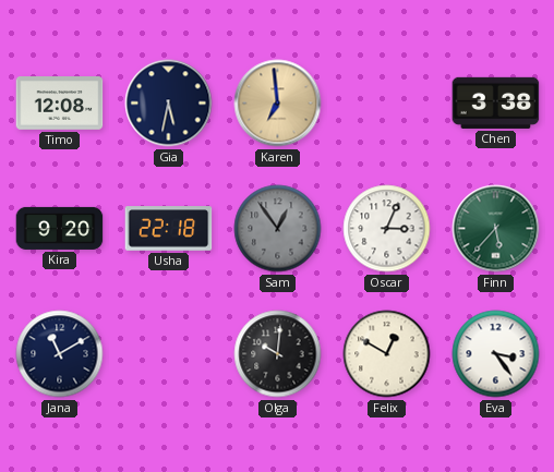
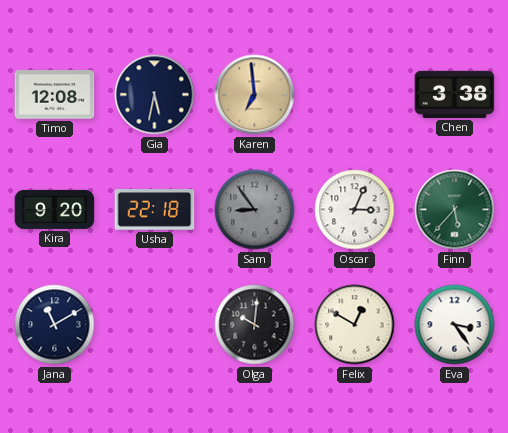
Sam: 12:54 -> 8:54 (255, 210)
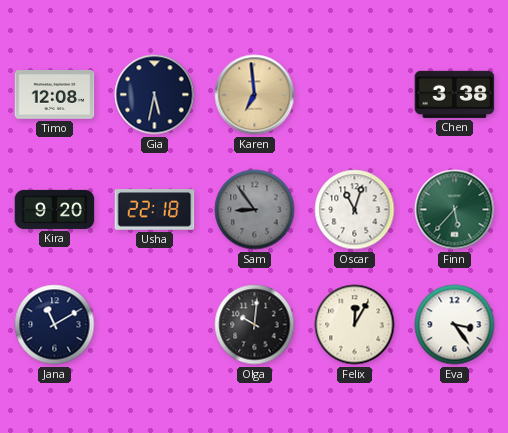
Oscar: 3:04 -> 11:03 (355, 210)
Felix: 12:50 -> 12:05 (355, 325)
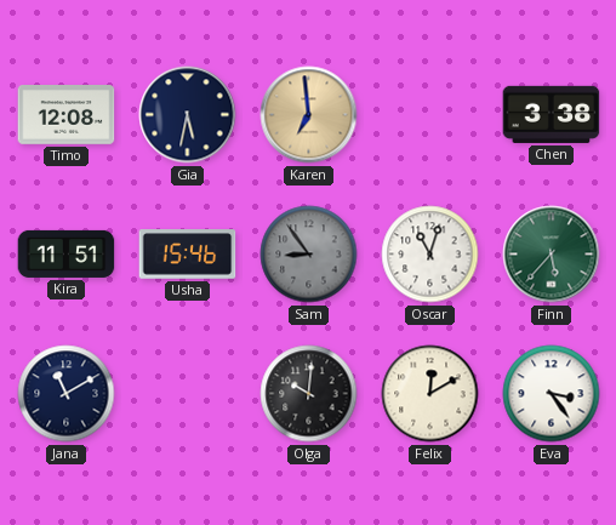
Kira: 9:20 -> 11:51 (67, 253)
Usha: 22:18 -> 15:46 (188, 255)
Felix: 12:05 -> 12:10 (430, 394)
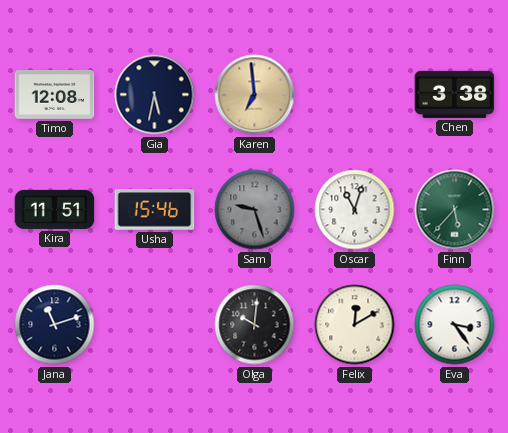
Sam: 8:54 -> 9:27 (255, 210)
Jana: 11:10 -> 11:12 (55, 325)
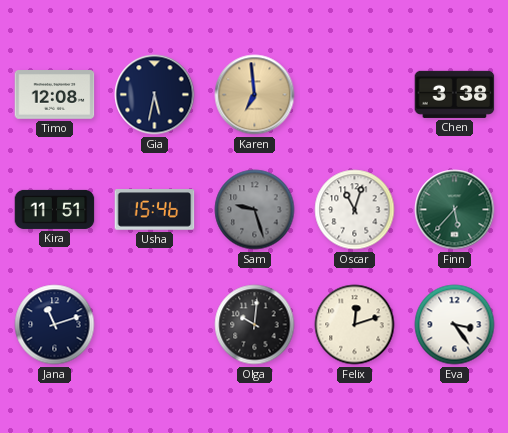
Felix: 12:10 -> 12:12 (355, 325)
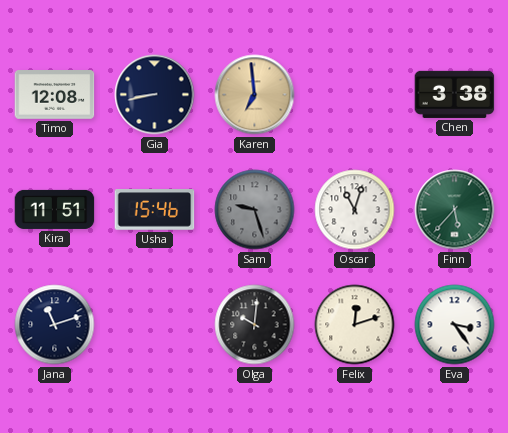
Gia: 5:32 -> 8:43 (155, 95)
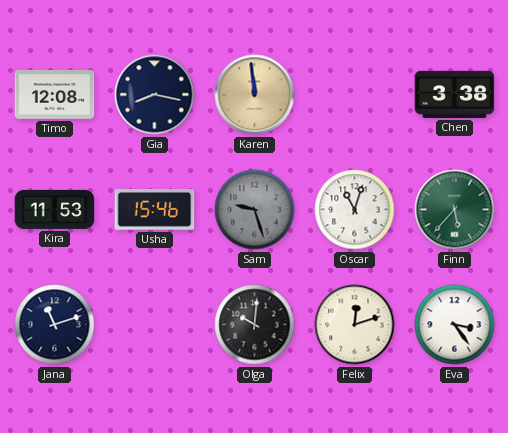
Gia: 8:43 -> 8:17 (155, 95)
Karen: 6:59 -> 11:59 (255, 95)
Kira: 11:51 -> 11:53 (55, 209)
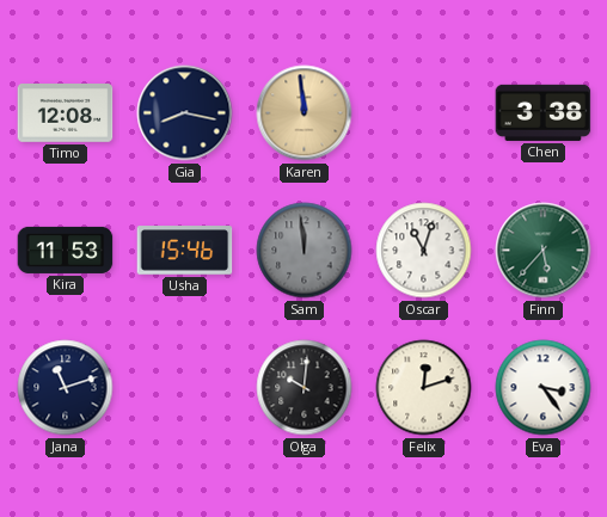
Sam: 9:27 -> 11:59 (305, 251)
